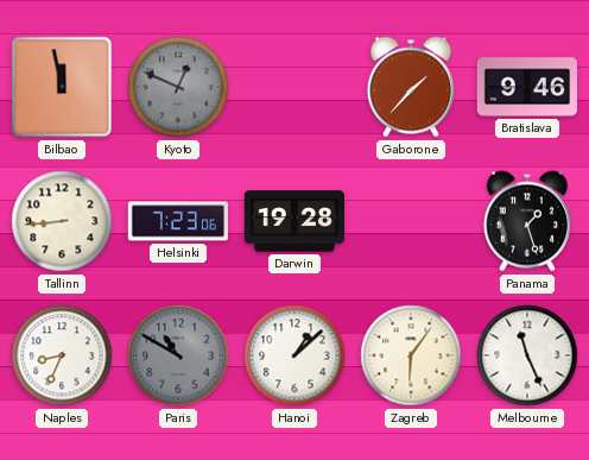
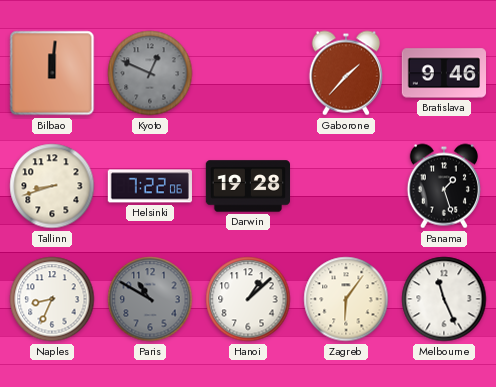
Bilbao: 11:58 -> 12:01 (52, 73)
Tallinn: 8:44 -> 8:42 (52, 186)
Helsinki: 7:23 -> 7:22 (149, 186)
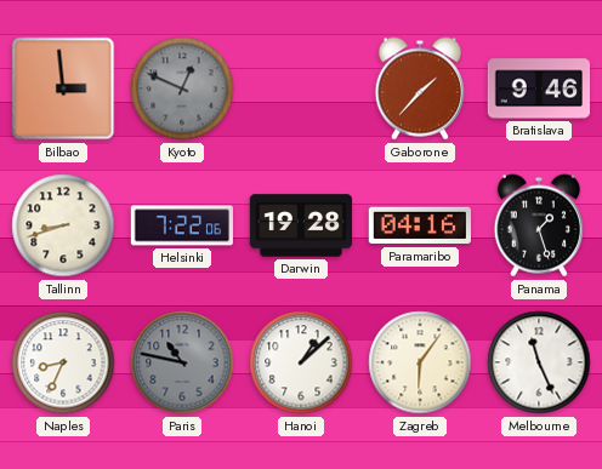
Bilbao: 12:01 -> 2:59 (63, 88)
Paramaribo: none -> 04:16 (420, 225)
Paris: 10:50 -> 10:47 (182, 362)
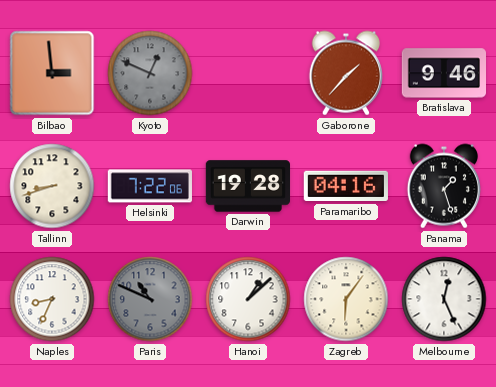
Paris: 10:47 -> 10:49 (150, 299)
Melbourne: 11:26 -> 12:26 (444, 299)
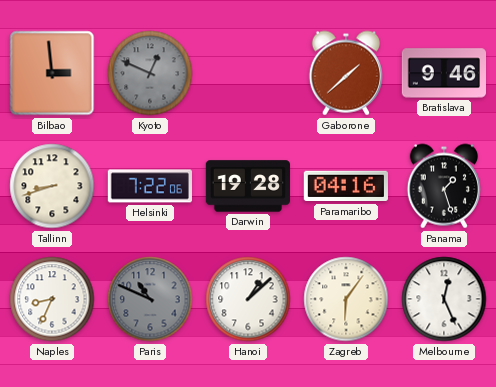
Gaborone: 1:37 -> 1:38 (346, 73)
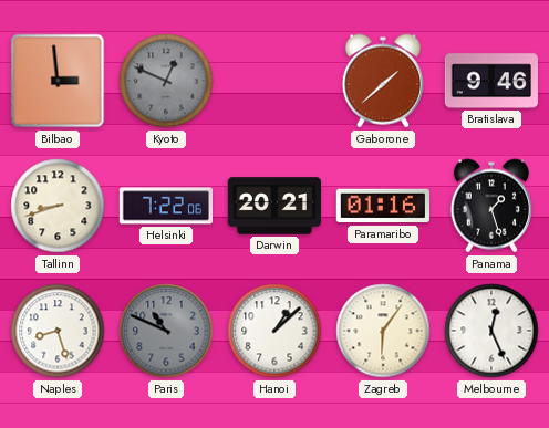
Darwin: 19:28 -> 20:21 (273, 206)
Paramaribo: 04:16 -> 01:16 (383, 206)
Naples: 8:34 -> 8:27 (58, 331)
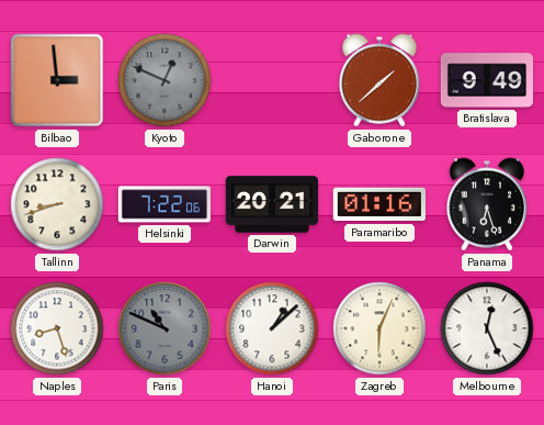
Bratislava: 9:46 -> 9:49 (486, 80)
Panama: 1:27 -> 6:27 (487, 204)
Zagreb: 6:06 -> 6:04 (379, 328)
